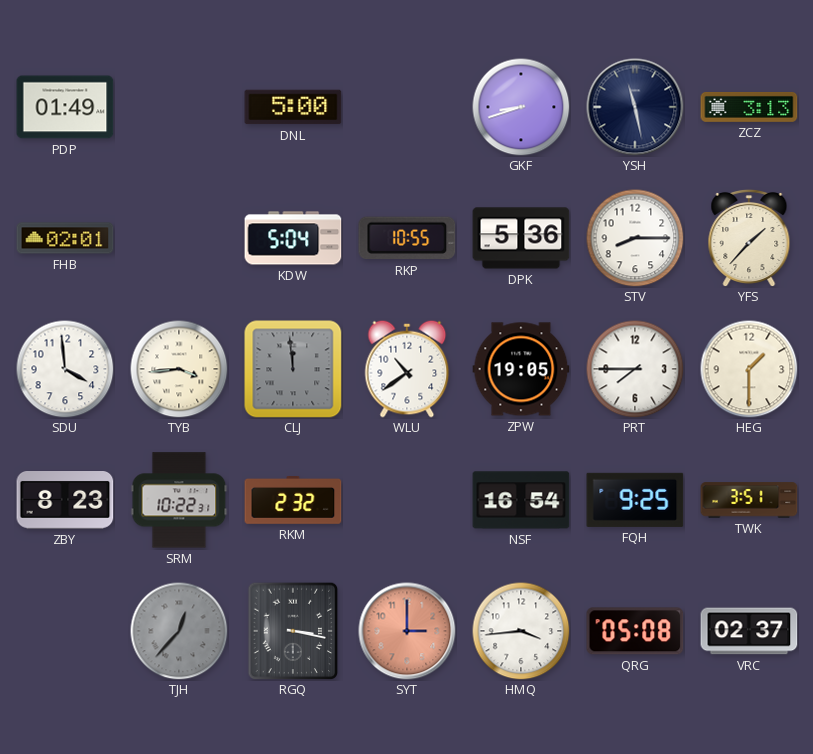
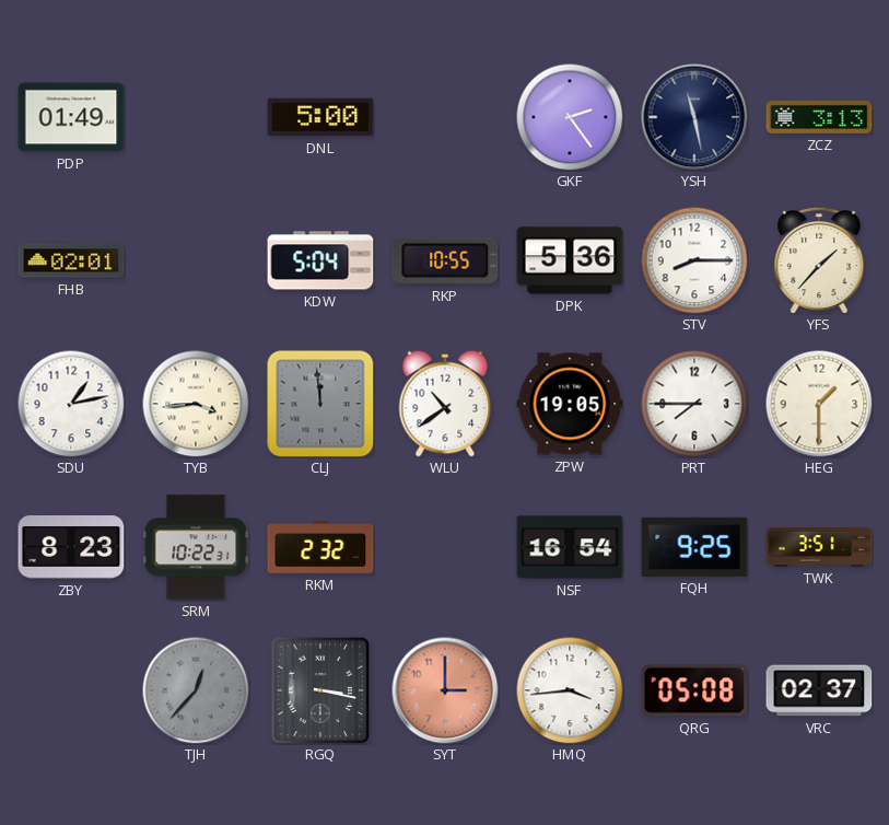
GKF: 8:42 -> 2:24 (570, 117)
SDU: 3:59 -> 1:13 (71, 404)
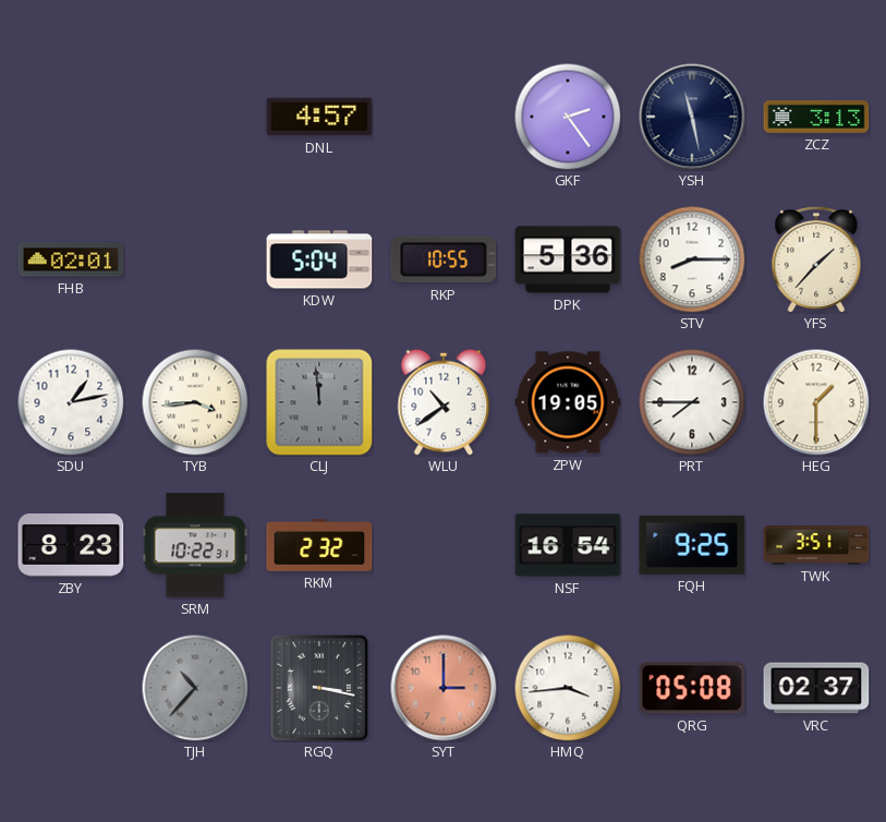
PDP: 01:49 -> none (71, 117)
DNL: 5:00 -> 4:57 (319, 117)
TJH: 12:37 -> 10:37 (195, 688)
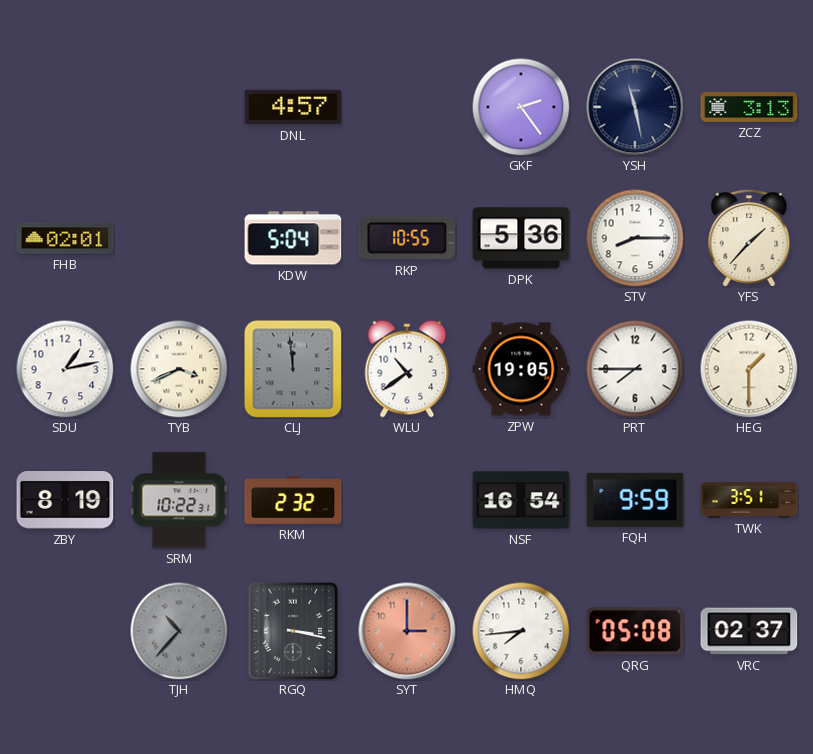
TYB: 3:44 -> 3:41 (179, 369)
ZBY: 8:23 -> 8:19 (65, 501)
FQH: 9:25 -> 9:59 (635, 500)
HMQ: 3:44 -> 7:44 (521, 631)
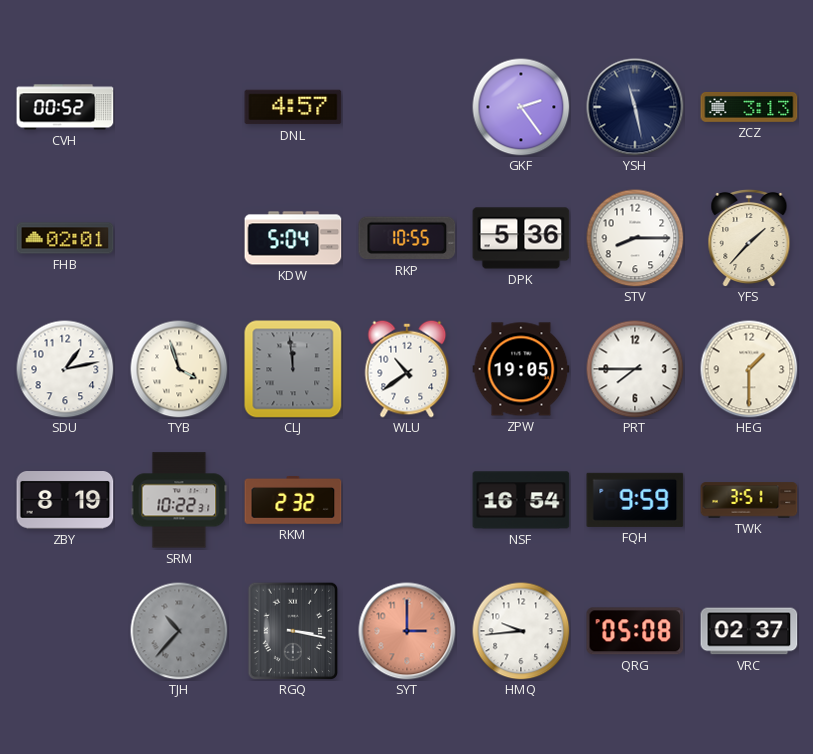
CVH: none -> 00:52 (65, 107)
TYB: 3:41 -> 3:57 (179, 369)
HMQ: 7:44 -> 9:44 (521, 631)
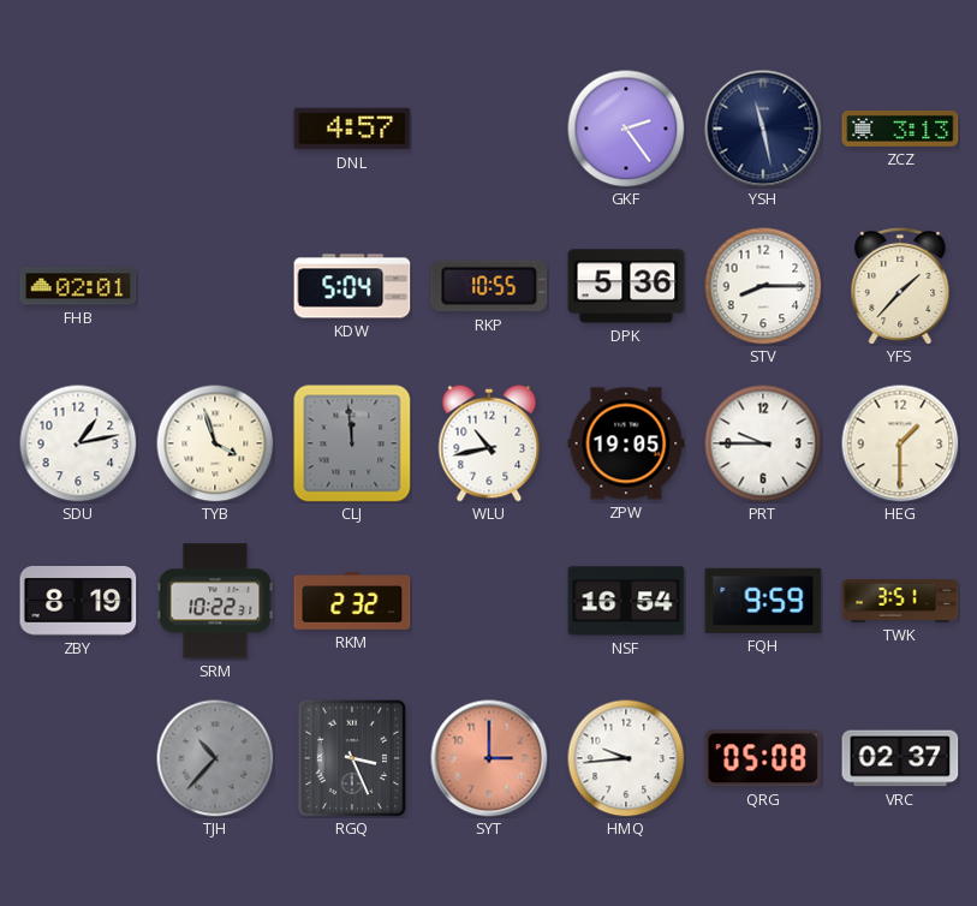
CVH: 00:52 -> none (65, 107)
WLU: 10:39 -> 10:43 (489, 443)
PRT: 7:45 -> 9:45 (763, 443)
RGQ: 3:17 -> 3:26 (352, 758)
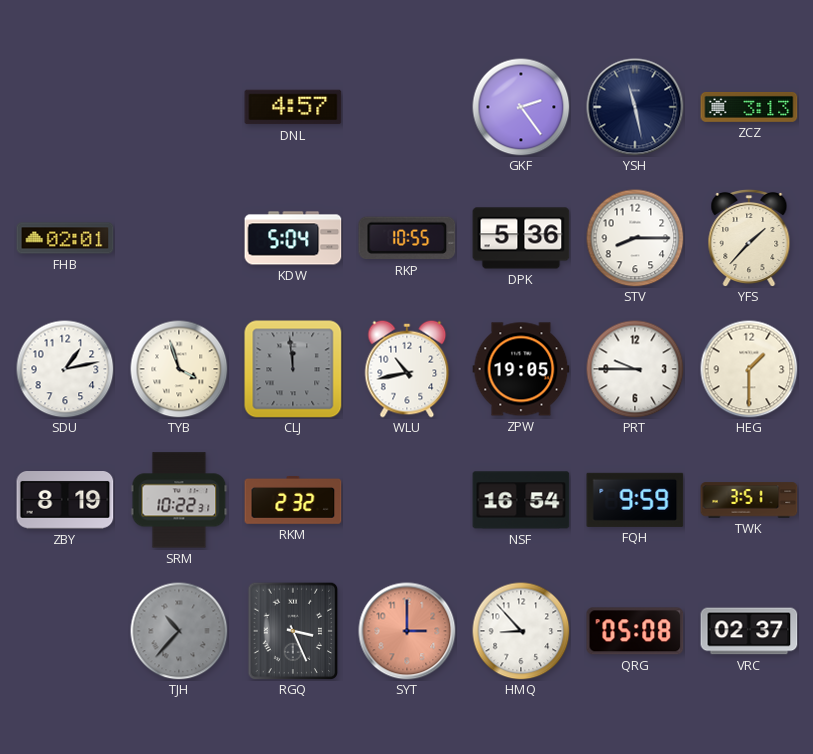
HMQ: 9:44 -> 8:53 (521, 631)
